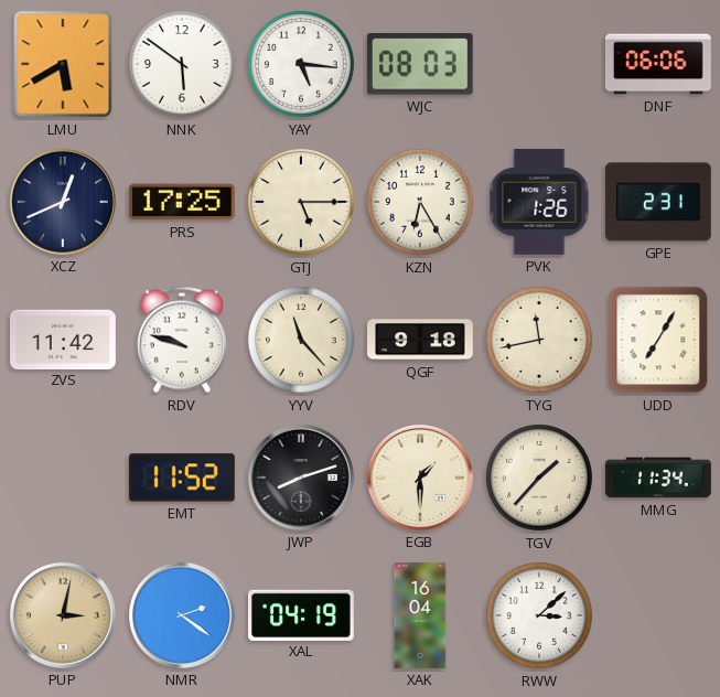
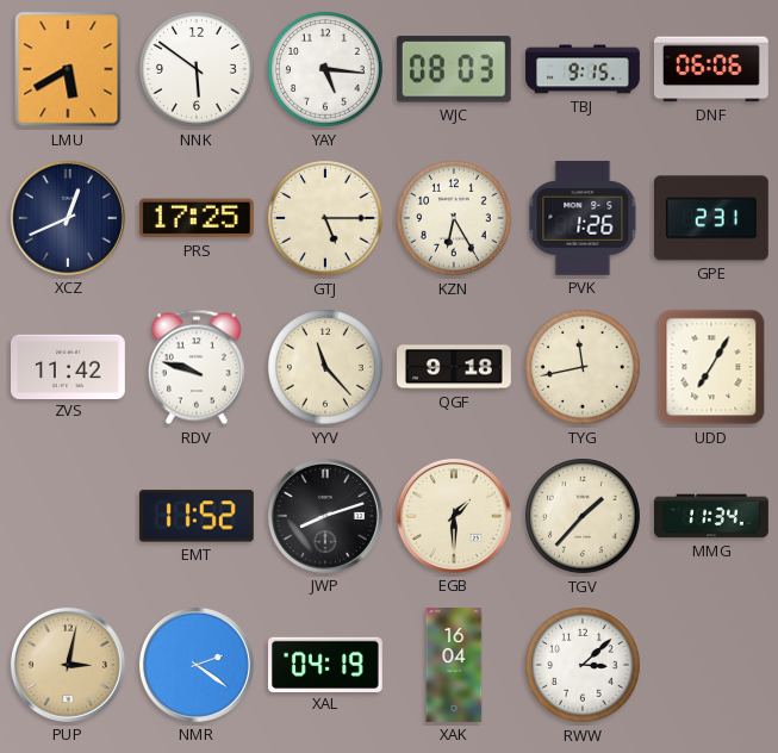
TBJ: none -> 9:15 (583, 69)
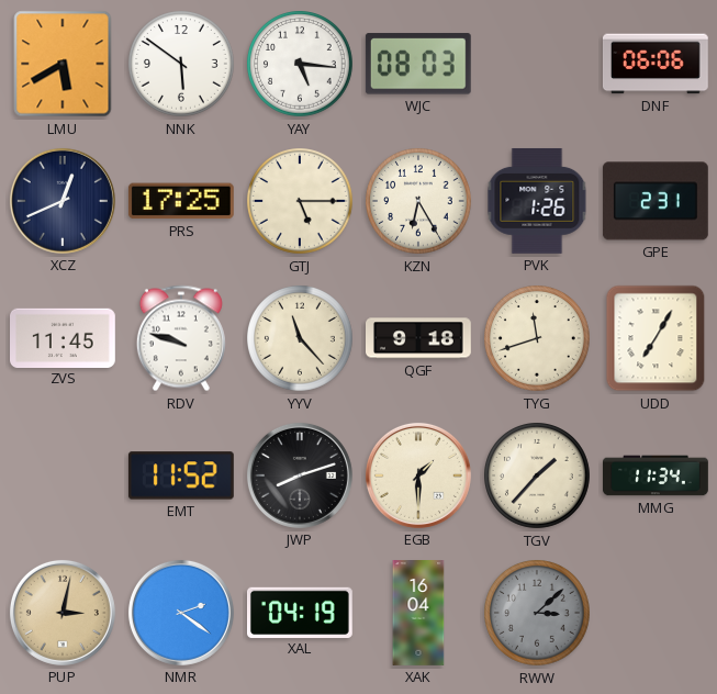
TBJ: 9:15 -> none (583, 69)
ZVS: 11:42 -> 11:45 (64, 337)
TYG: 11:43 -> 11:42 (538, 339)
RWW dial: white -> grey (538, 614)
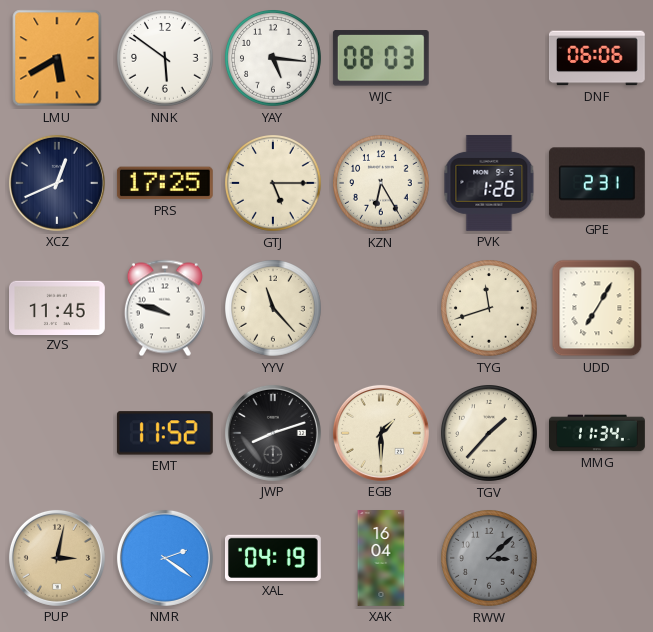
QGF: 9:18 -> none (419, 338)
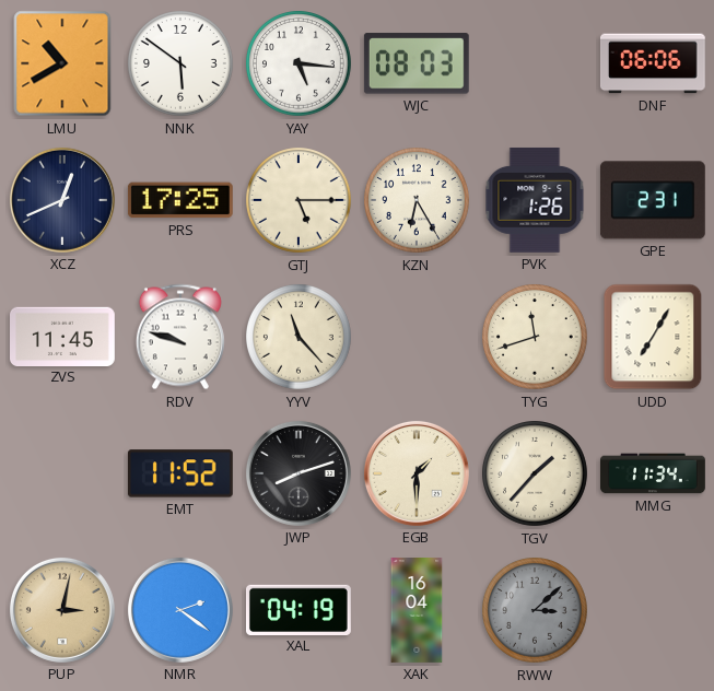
LMU: 5:40 -> 10:40 (62, 63)
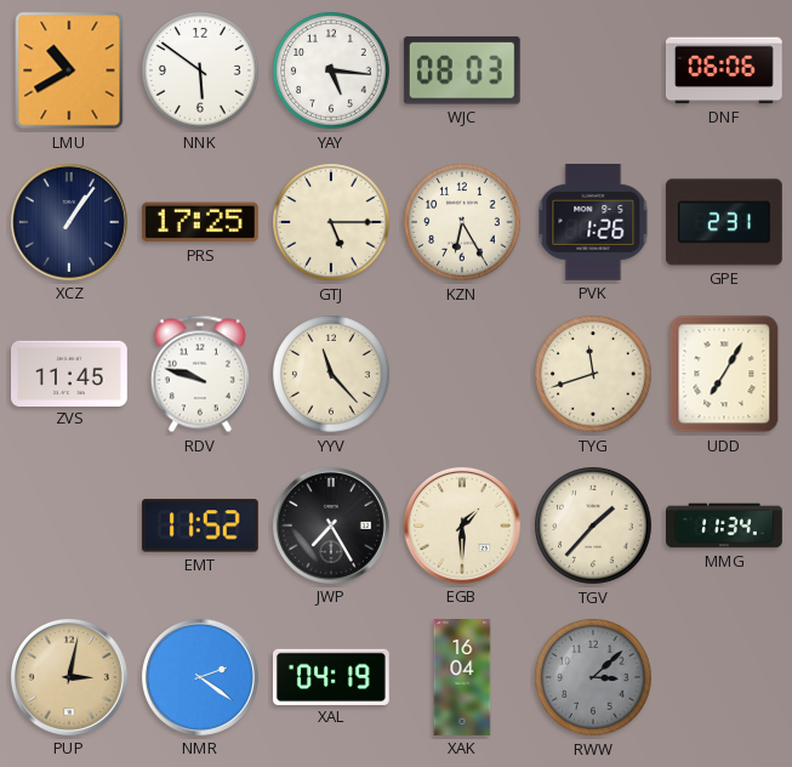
XCZ: 12:41 -> 1:06 (69, 222)
JWP: 8:12 -> 7:25 (331, 525)
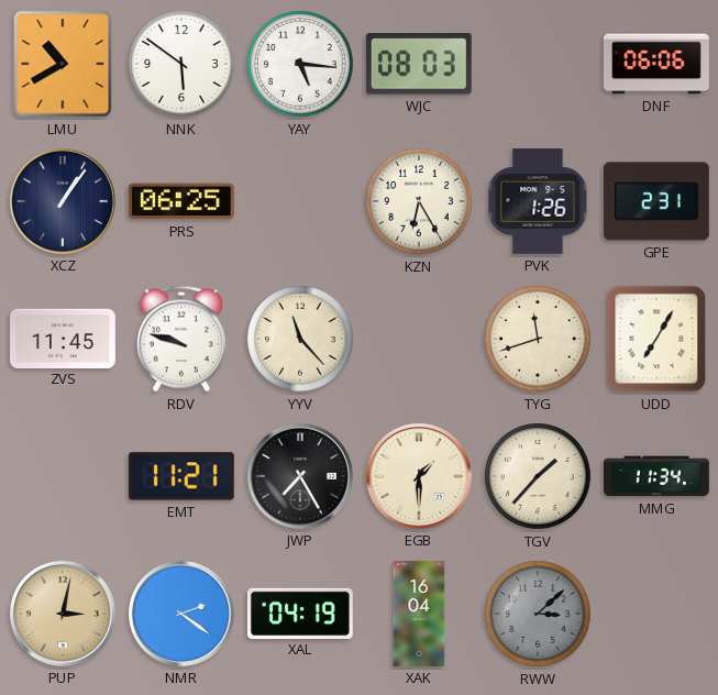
PRS: 17:25 -> 06:25 (181, 201)
GTJ: 5:15 -> none (332, 223)
EMT: 11:52 -> 11:21 (181, 476)
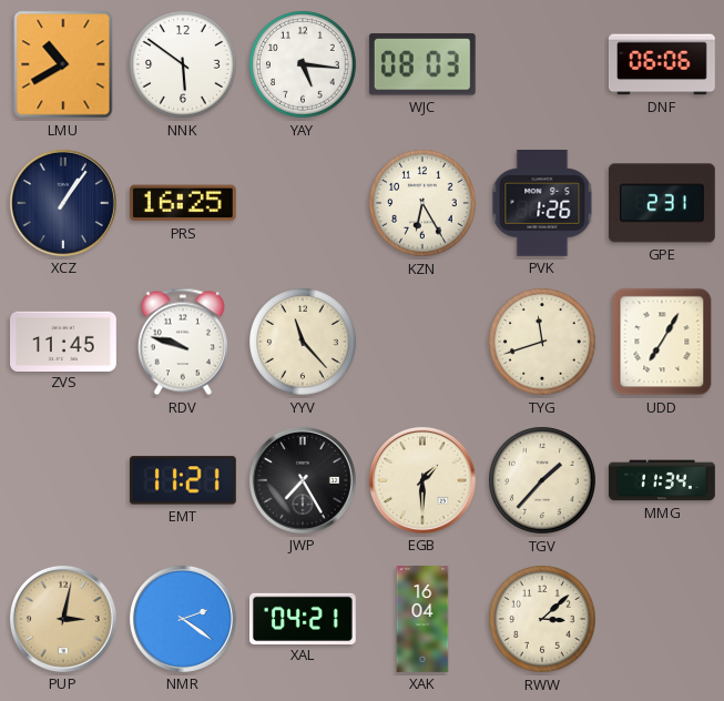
PRS: 06:25 -> 16:25 (183, 203)
XAL: 04:19 -> 04:21 (304, 618)
RWW dial: grey -> cream (543, 620)
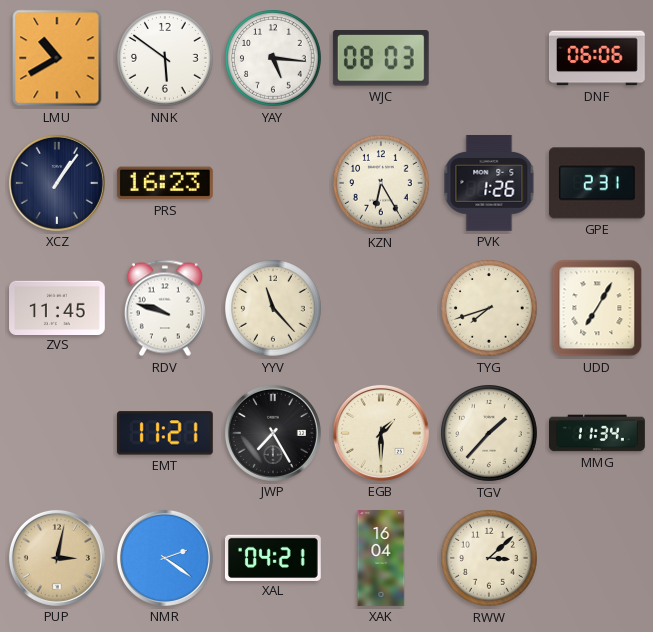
PRS: 16:25 -> 16:23 (165, 183)
TYG: 11:42 -> 7:42 (490, 309)
